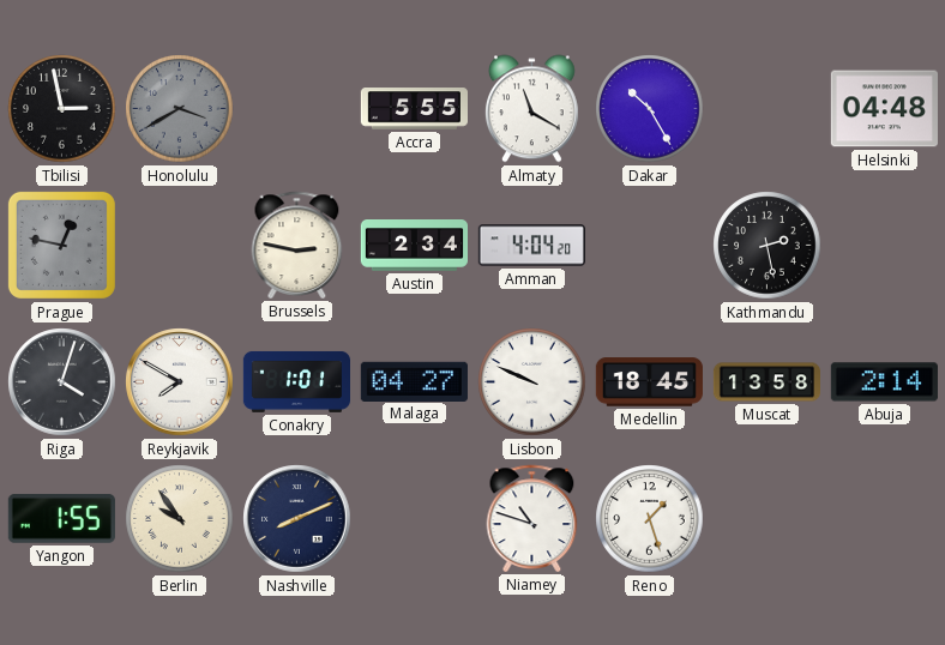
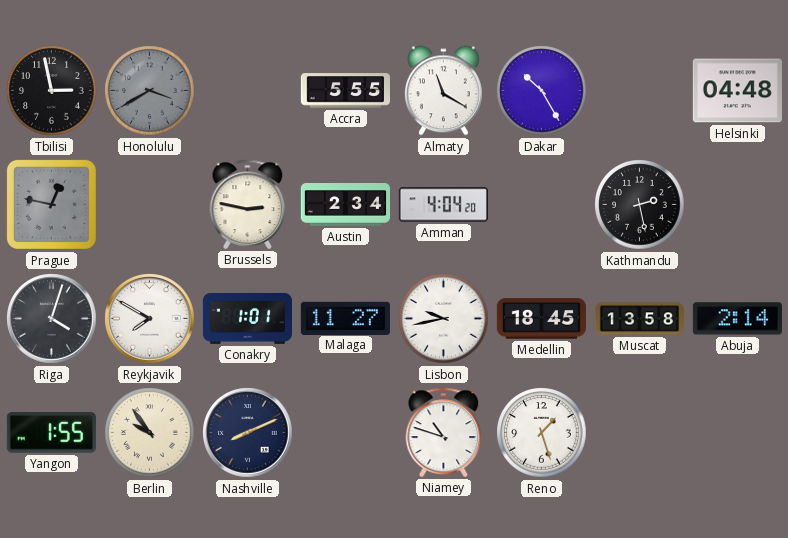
Malaga: 04:27 -> 11:27 (345, 318)
Lisbon: 9:49 -> 9:43 (444, 319)
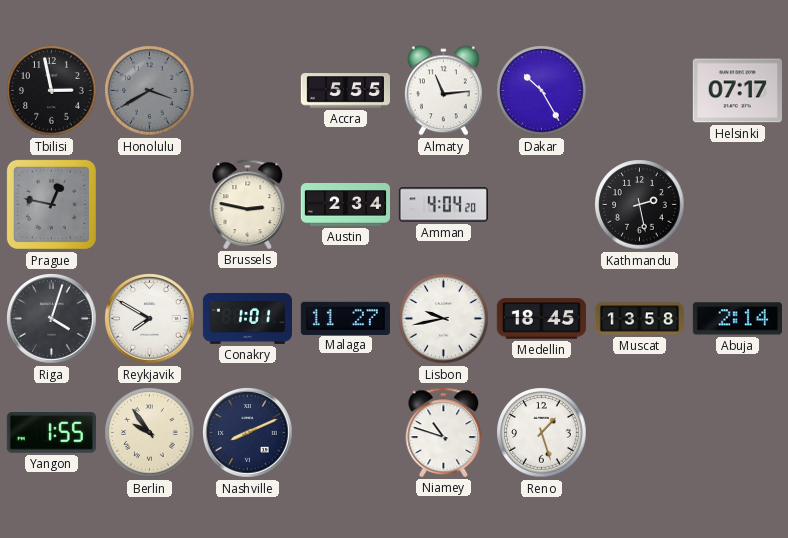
Almaty: 11:20 -> 11:14 (443, 91)
Helsinki: 04:48 -> 07:17 (737, 91)
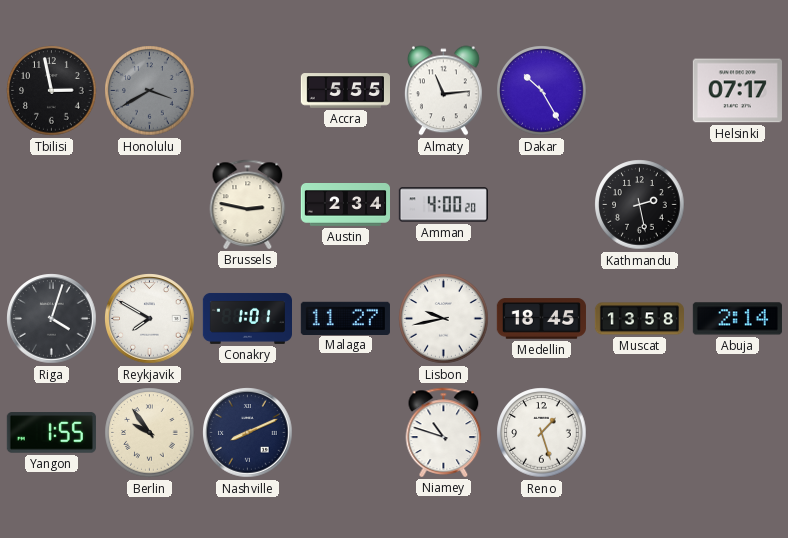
Prague: 12:47 -> none (51, 204)
Amman: 4:04 -> 4:00 (443, 205)
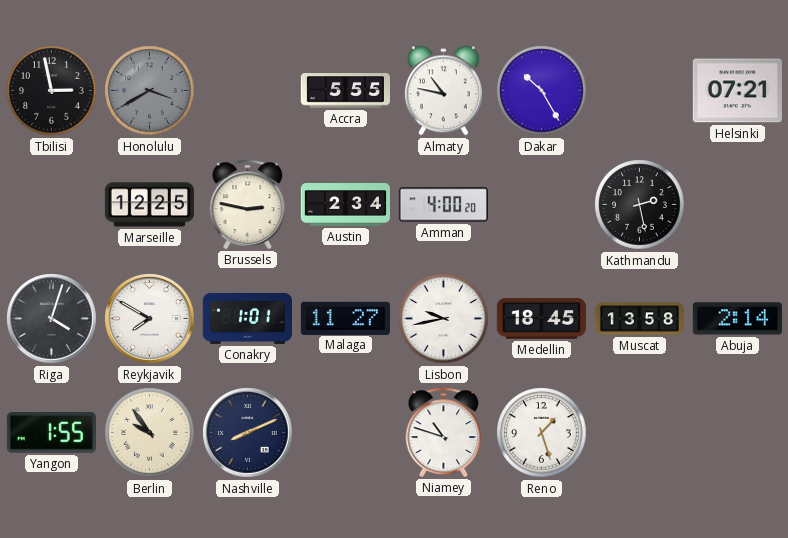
Almaty: 11:14 -> 10:47 (443, 91)
Helsinki: 07:17 -> 07:21 (737, 91)
Marseille: none -> 12:25 (149, 205)
